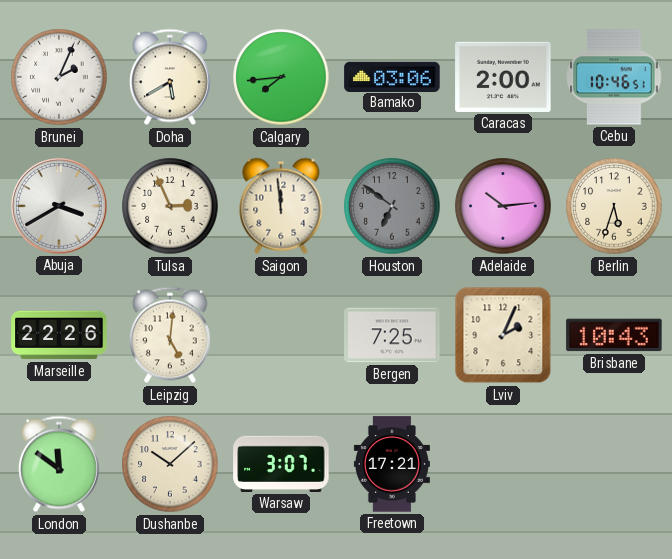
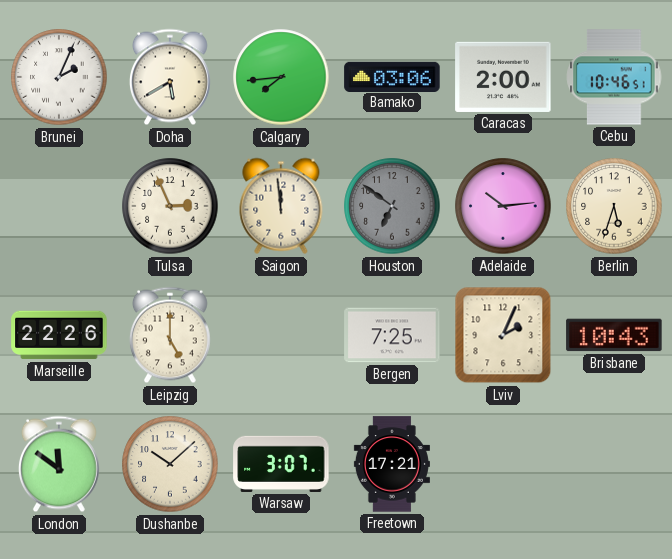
Abuja: 3:40 -> none (59, 206)
Leipzig: 5:01 -> 5:00 (170, 335)
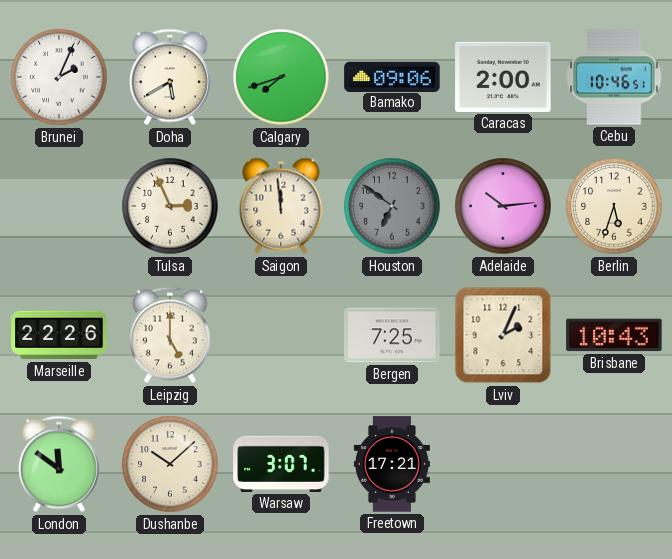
Calgary: 7:44 -> 7:42 (281, 77)
Bamako: 03:06 -> 09:06 (392, 76)
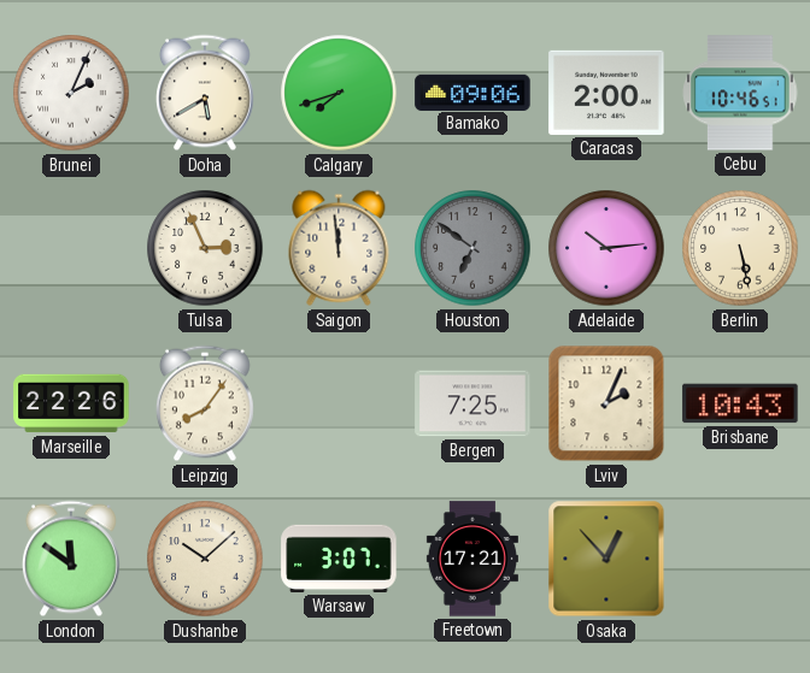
Berlin: 5:33 -> 5:28 (740, 248)
Leipzig: 5:00 -> 8:06 (205, 403)
Osaka: none -> 12:53 (606, 559)
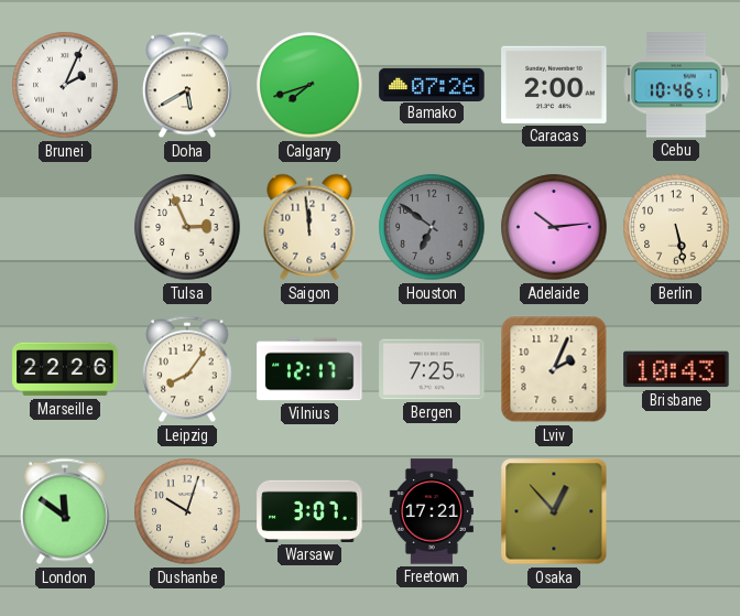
Bamako: 09:06 -> 07:26 (432, 84)
Vilnius: none -> 12:17 (309, 369)
Dushanbe: 10:08 -> 10:03 (187, 511)
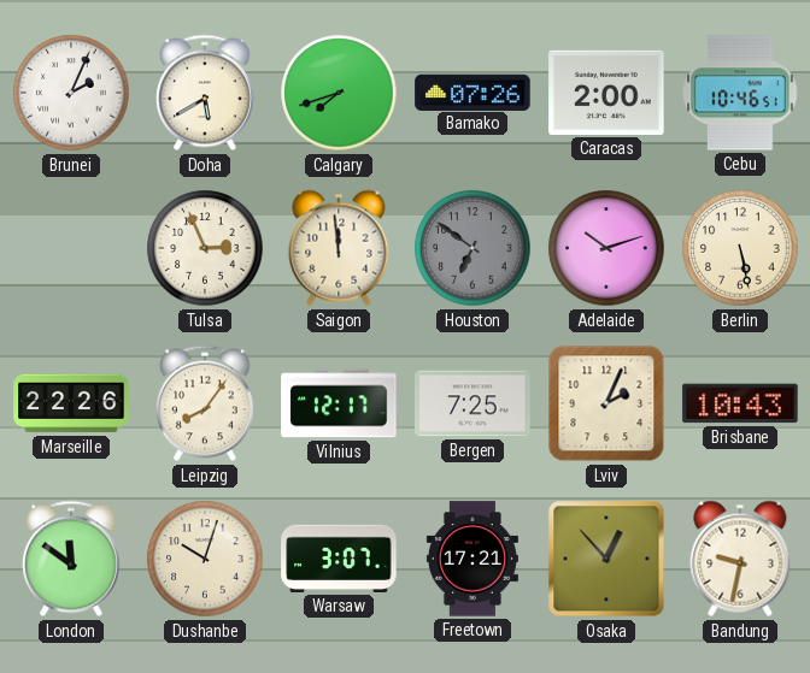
Adelaide: 10:14 -> 10:12 (606, 248)
Bandung: none -> 9:32 (740, 559)
